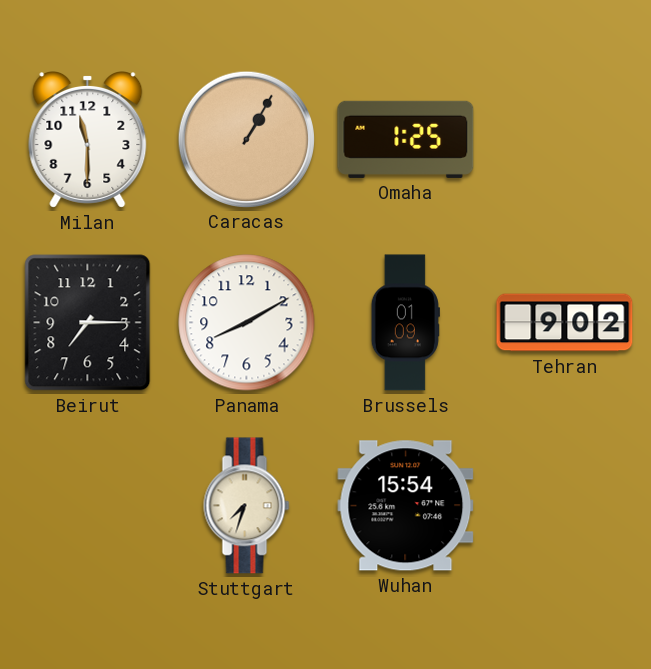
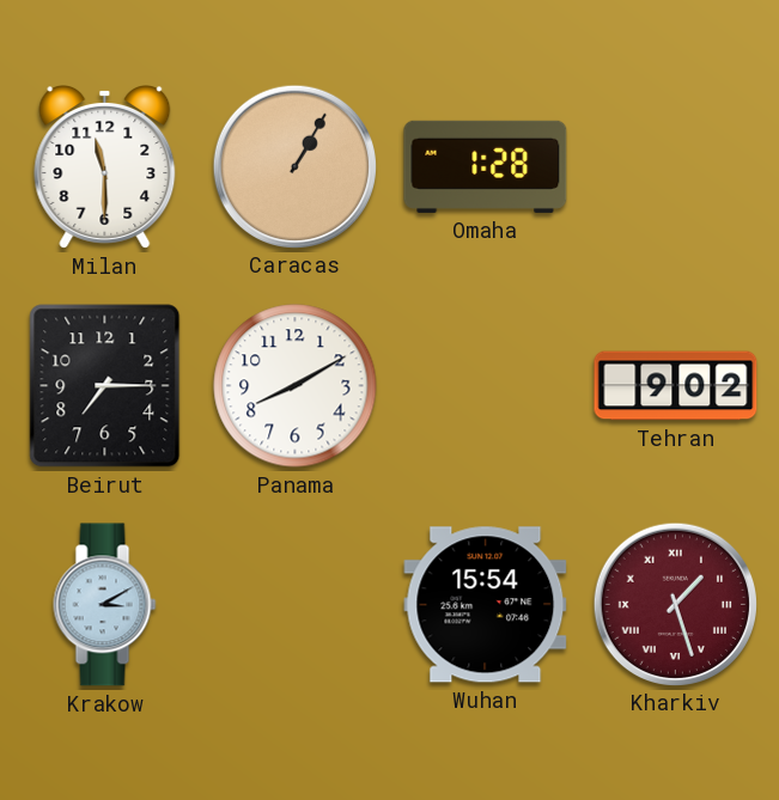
Omaha: 1:25 -> 1:28 (486, 166)
Brussels: 01:09 -> none (405, 323)
Krakow: none -> 3:10 (105, 605)
Stuttgart: 7:33 -> none (247, 506)
Kharkiv: none -> 1:27 (675, 604)
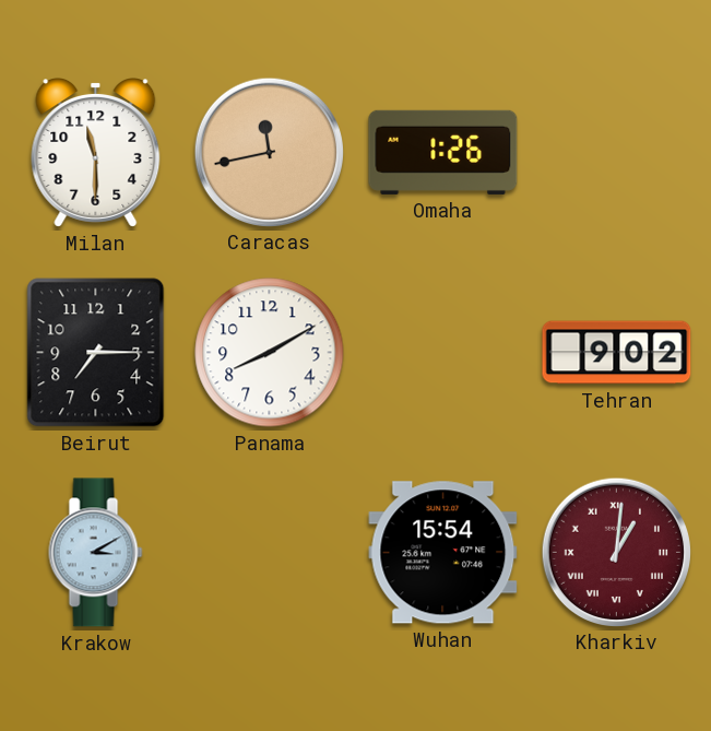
Caracas: 1:05 -> 11:43 (269, 152)
Omaha: 1:28 -> 1:26 (443, 152)
Kharkiv: 1:27 -> 1:01 (616, 552)
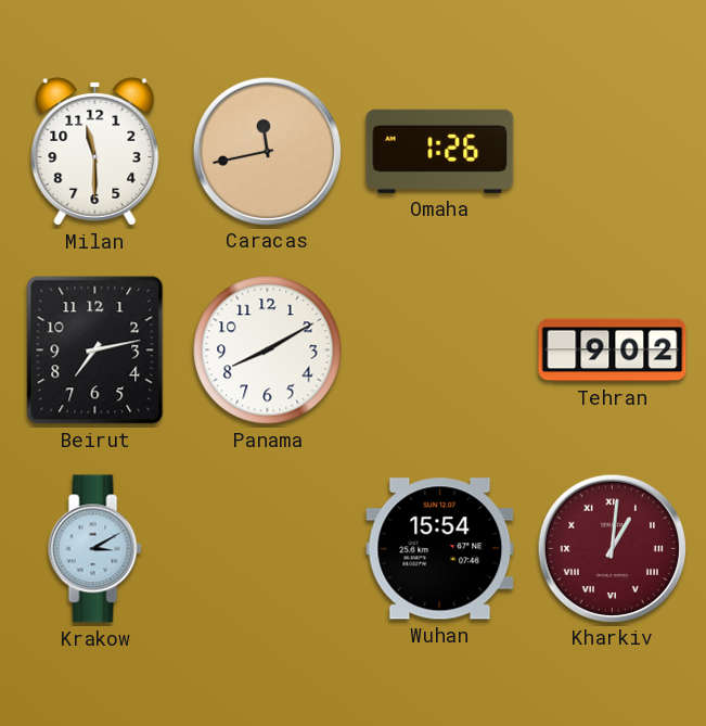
Beirut: 7:15 -> 7:13 (95, 351)
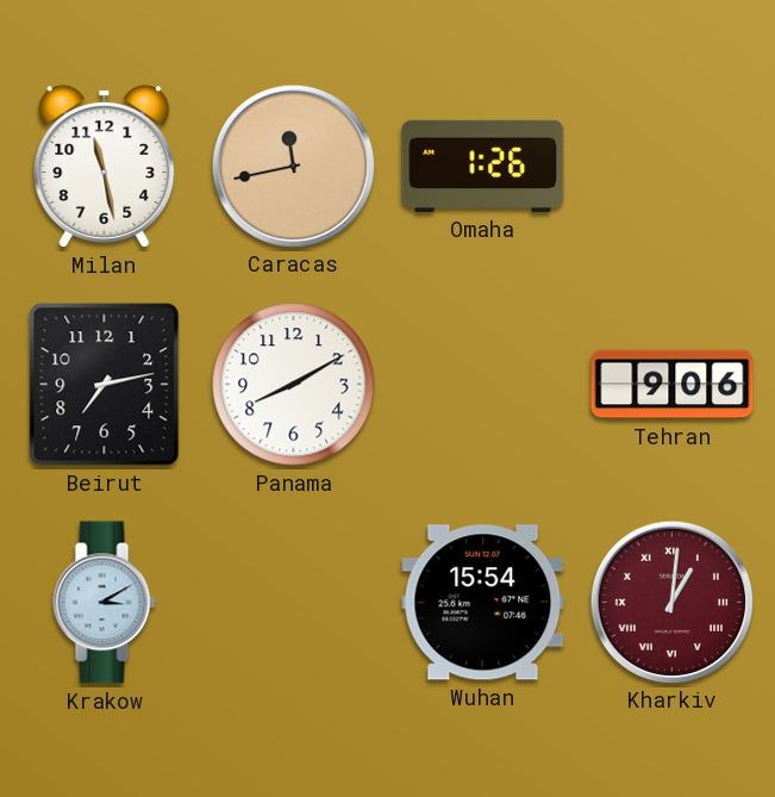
Milan: 11:30 -> 11:28 (105, 167)
Tehran: 9:02 -> 9:06 (673, 385)
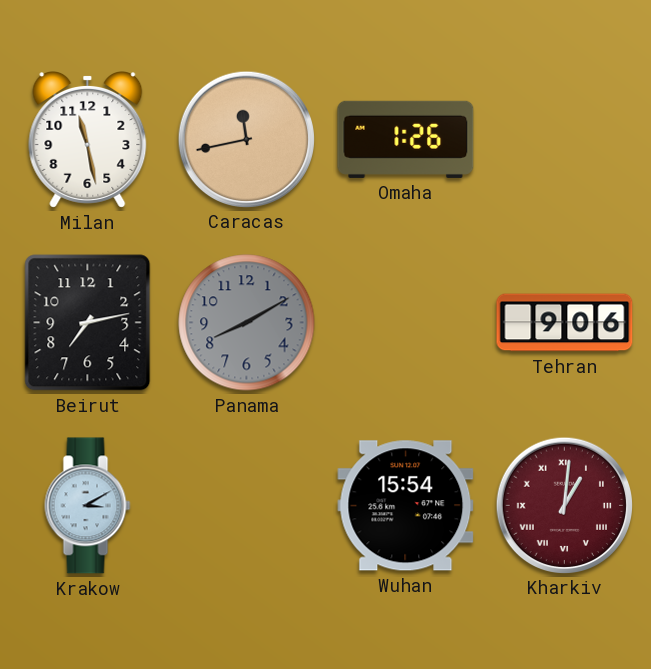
Panama dial: white -> grey (247, 323)
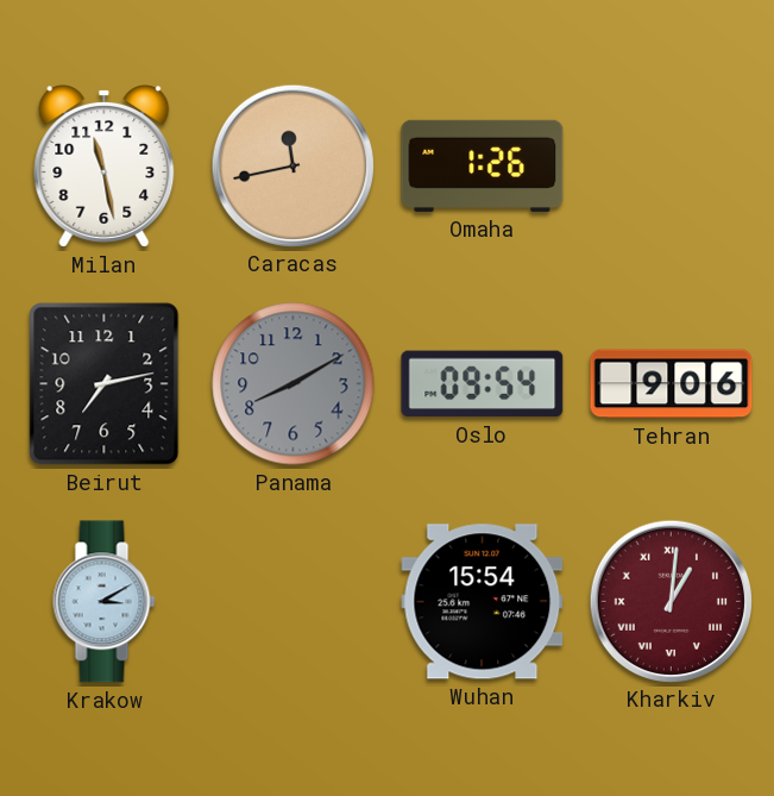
Oslo: none -> 09:54 (483, 384)
